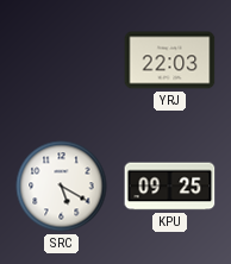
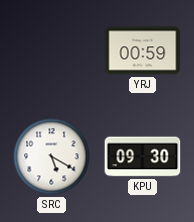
YRJ: 22:03 -> 00:59 (143, 51)
KPU: 09:25 -> 09:30 (143, 157)
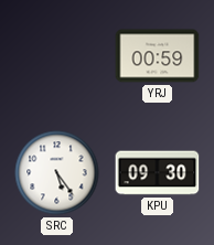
SRC: 5:20 -> 5:24 (57, 173)
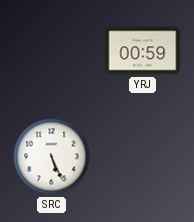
SRC: 5:24 -> 5:26 (52, 157)
KPU: 09:30 -> none (158, 173)
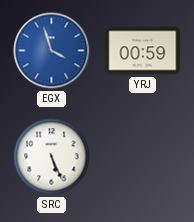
EGX: none -> 3:57 (52, 51)
